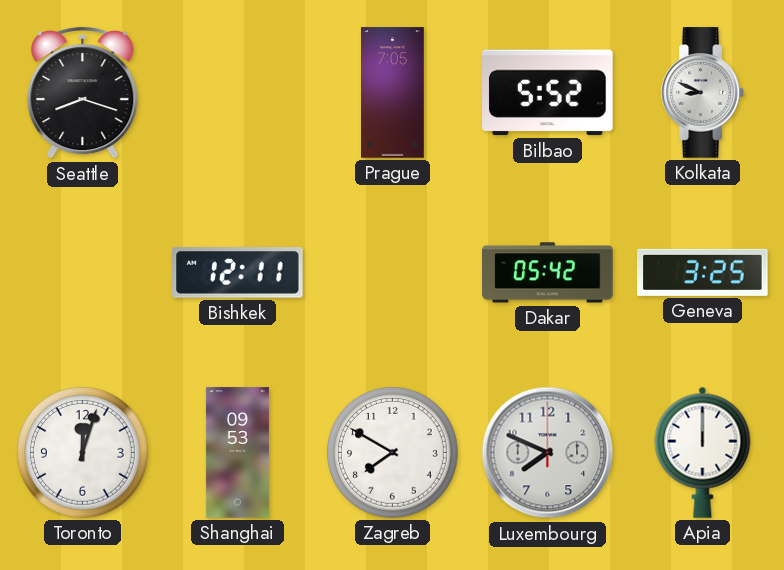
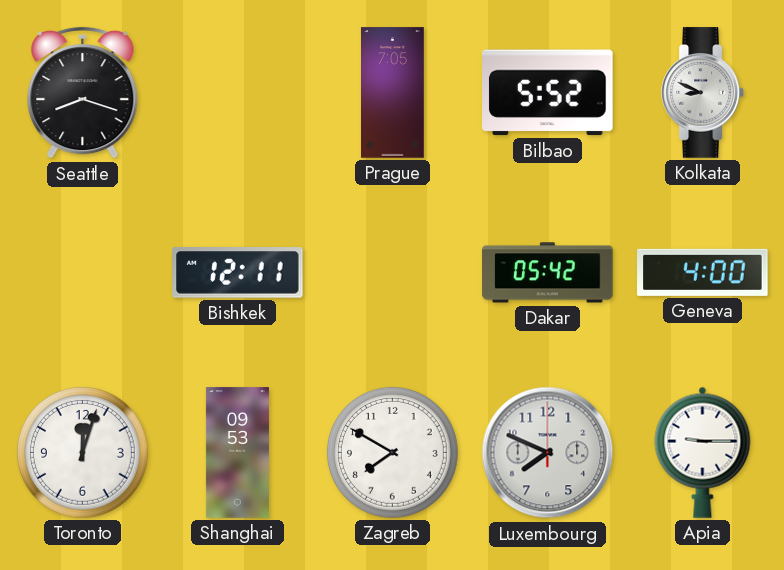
Geneva: 3:25 -> 4:00 (703, 272)
Apia: 12:00 -> 9:15 (703, 452)
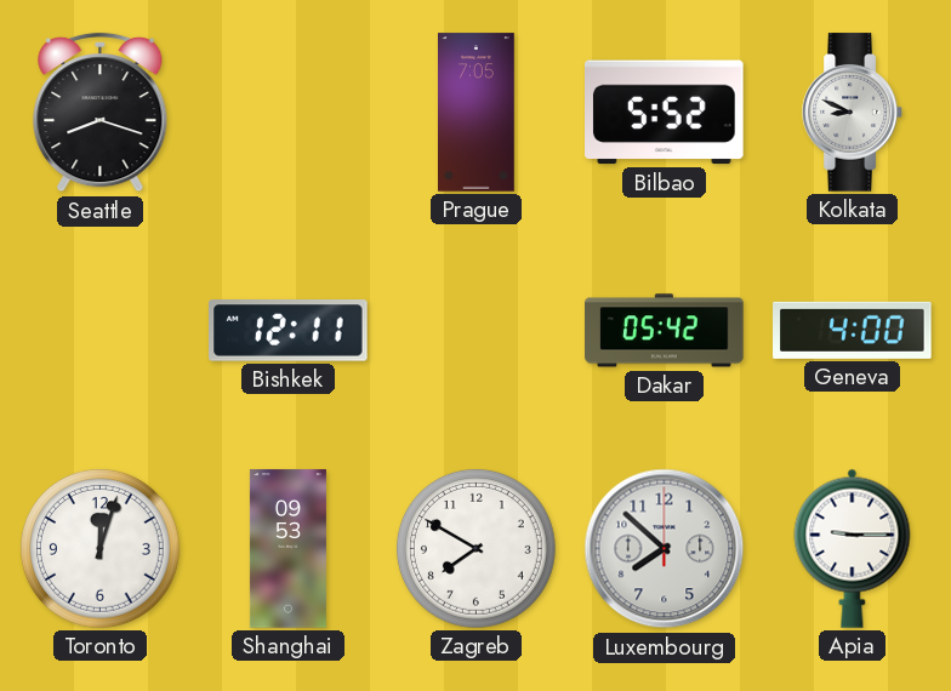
Luxembourg: 7:49 -> 7:52 (665, 549)
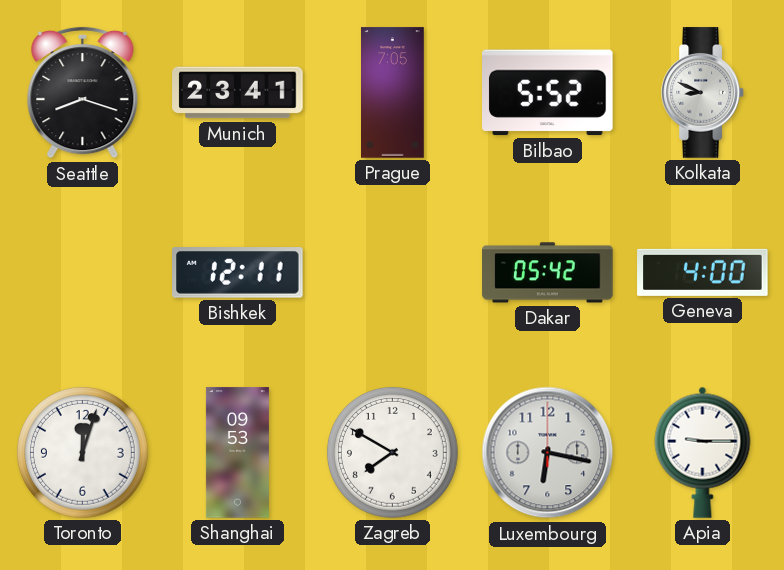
Munich: none -> 23:41 (238, 93)
Luxembourg: 7:52 -> 6:17 (548, 453)
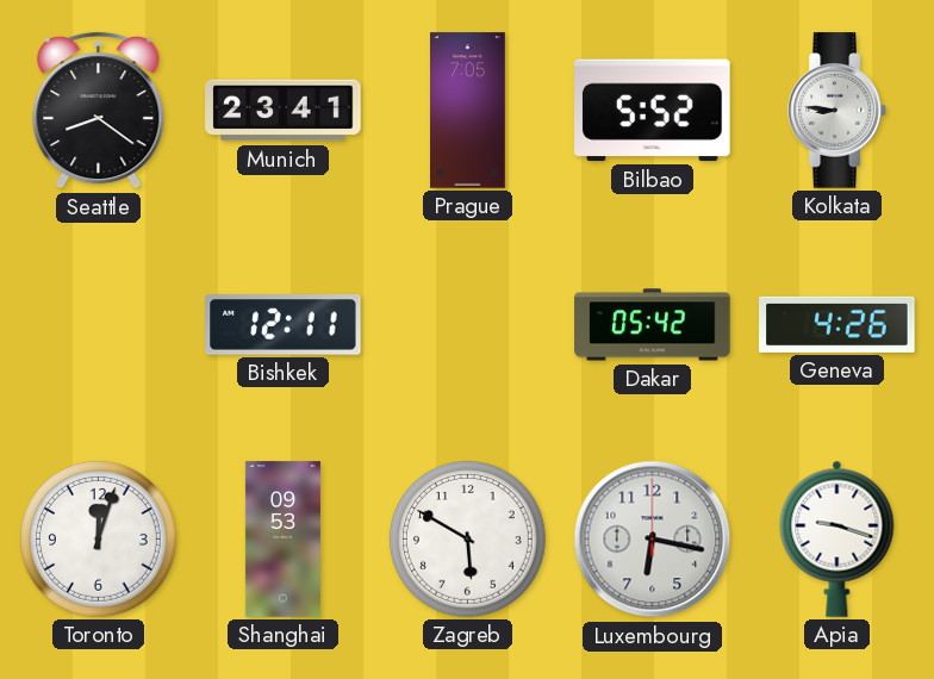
Seattle: 8:18 -> 8:21 (99, 111)
Kolkata: 8:49 -> 8:46 (838, 111)
Geneva: 4:00 -> 4:26 (838, 324)
Zagreb: 7:50 -> 5:50 (467, 538)
Apia: 9:15 -> 9:18 (838, 538)
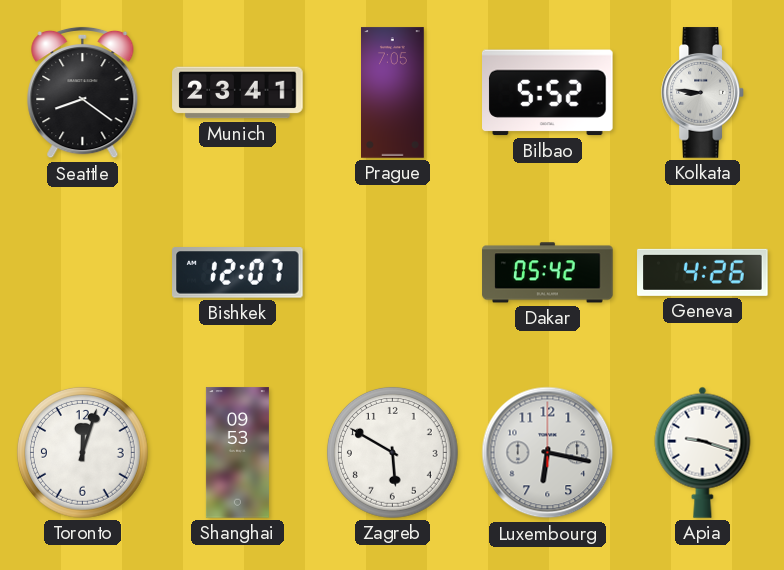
Bishkek: 12:11 -> 12:07 (238, 273)
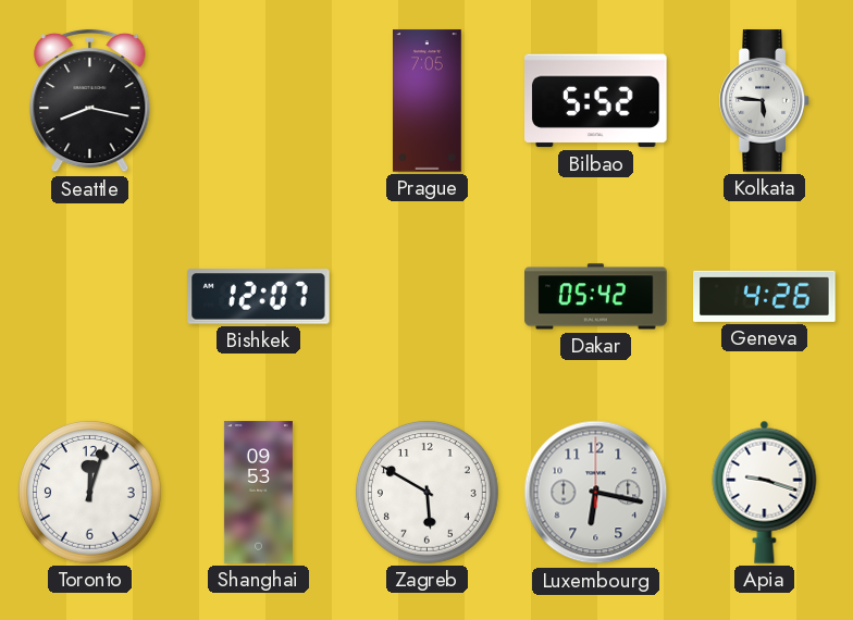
Seattle: 8:21 -> 8:17 (90, 101)
Munich: 23:41 -> none (238, 93)
Kolkata: 8:46 -> 5:46 (765, 101)
